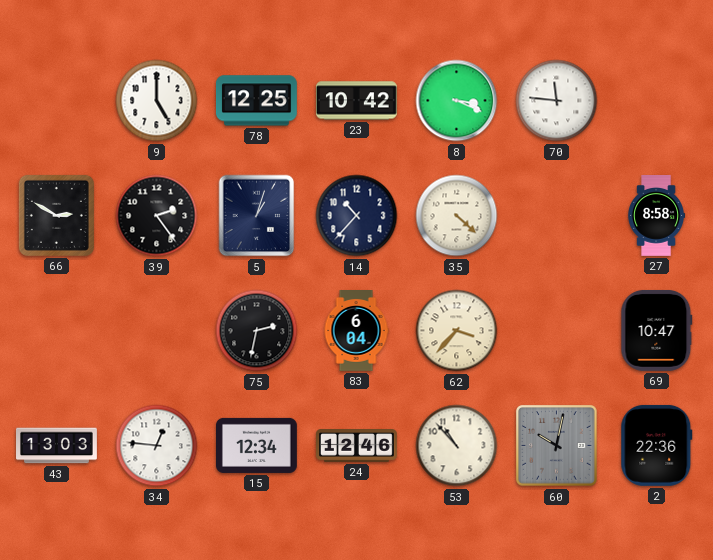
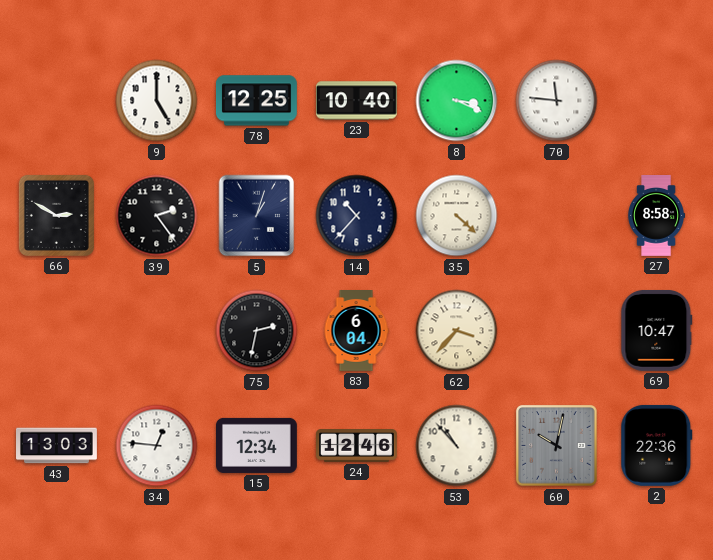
23: 10:42 -> 10:40 (356, 101)
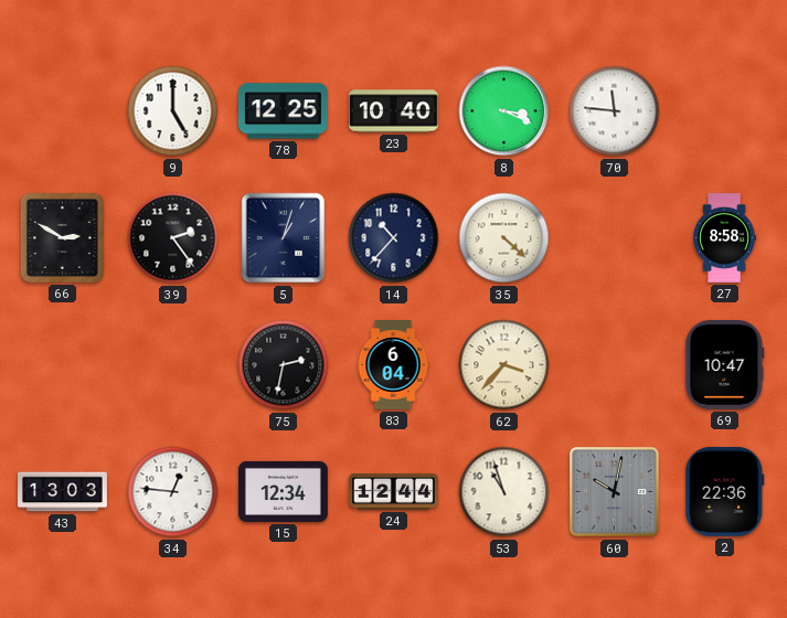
24: 12:46 -> 12:44 (394, 492)
53: 10:53 -> 10:57 (504, 492)
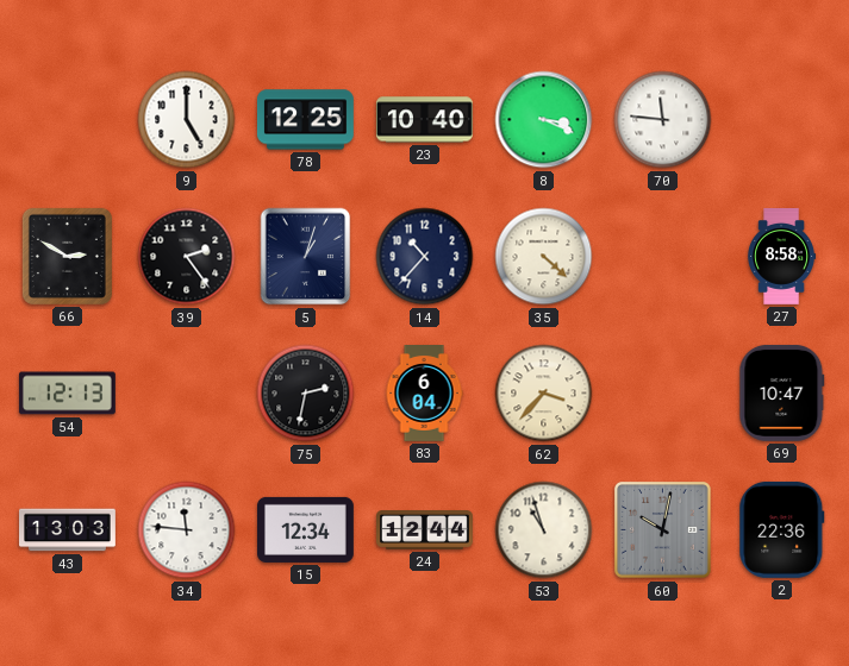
54: none -> 12:13 (67, 394)
34: 12:46 -> 11:46 (187, 530)
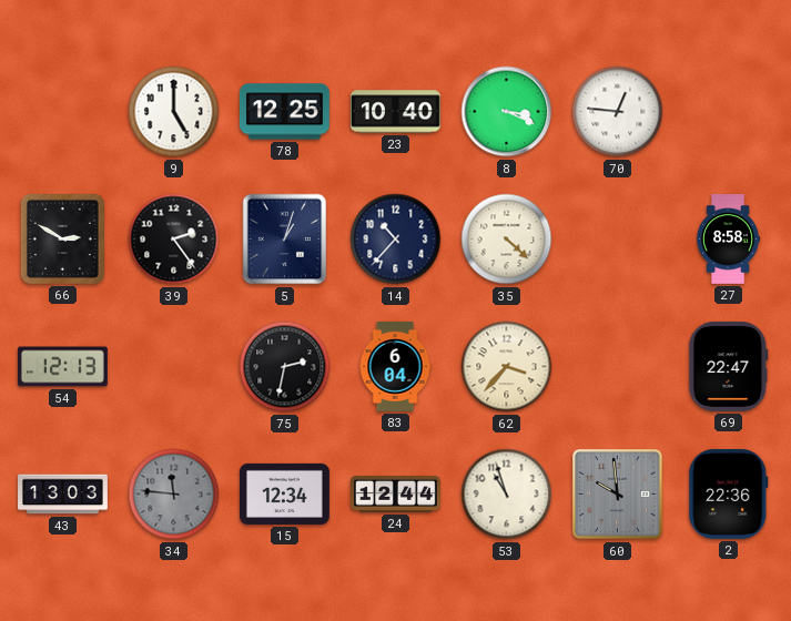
70: 11:46 -> 12:46 (618, 112)
69: 10:47 -> 22:47 (729, 366)
34 dial: white -> grey (174, 495)
60: 10:02 -> 9:59 (618, 495)
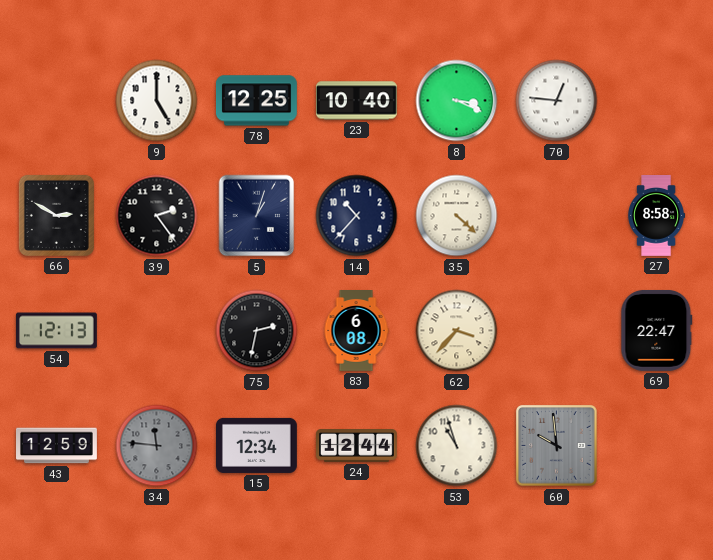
83: 6:04 -> 6:08 (356, 331)
43: 13:03 -> 12:59 (57, 446)
2: 22:36 -> none (729, 493)
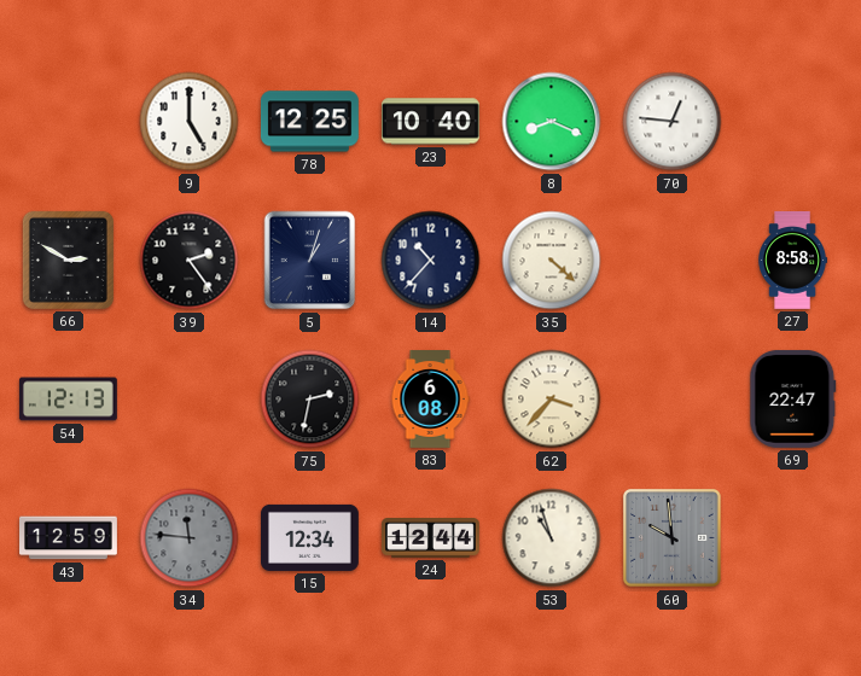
8: 3:19 -> 8:19 (552, 122)
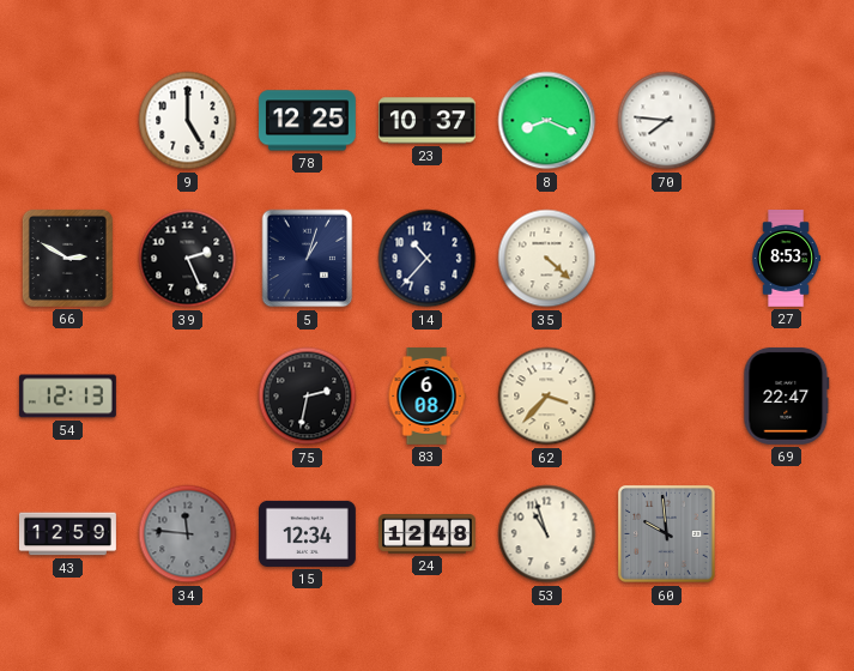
23: 10:40 -> 10:37 (426, 121)
70: 12:46 -> 7:46 (667, 121)
39: 2:24 -> 2:26 (188, 259)
27: 8:58 -> 8:53 (787, 259)
24: 12:44 -> 12:48 (428, 534)
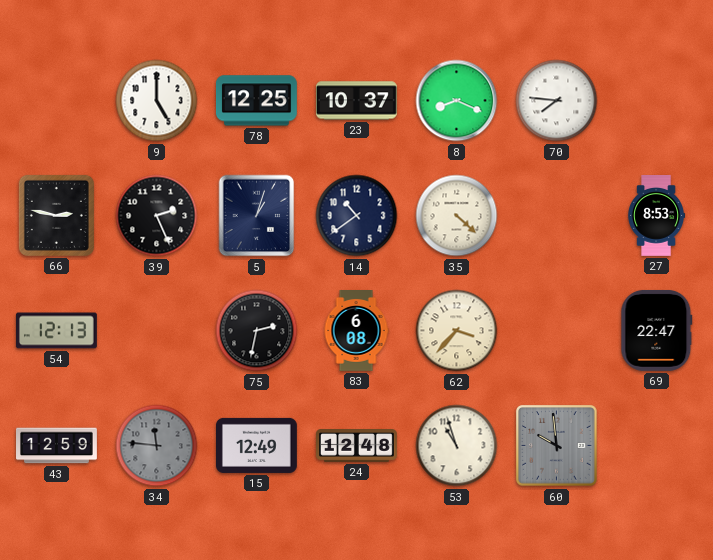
66: 2:50 -> 2:47 (56, 215)
14: 10:37 -> 10:39 (357, 216)
15: 12:34 -> 12:49 (257, 445)
